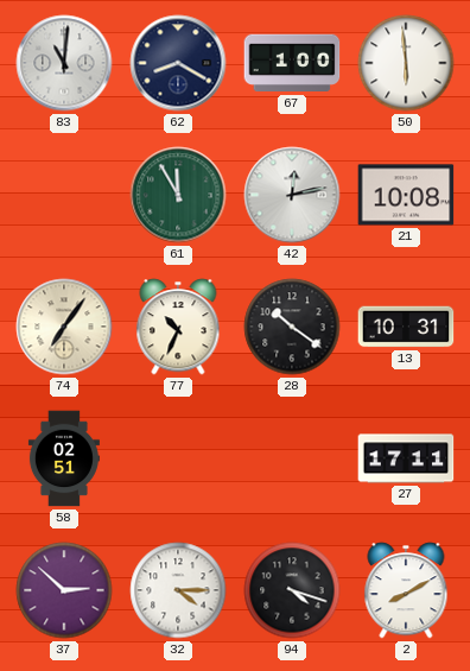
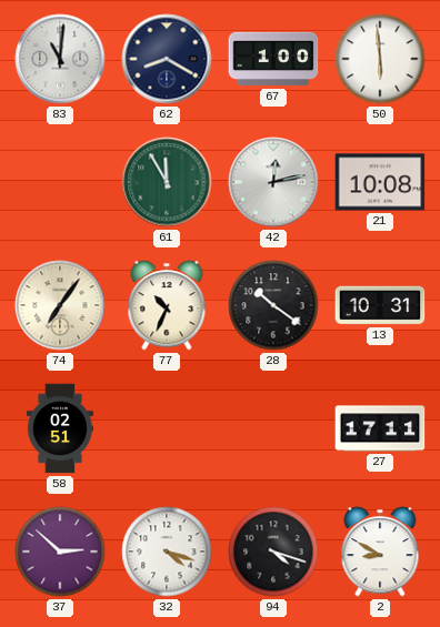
32: 4:15 -> 4:18 (167, 552)
2: 8:10 -> 8:50 (380, 552)
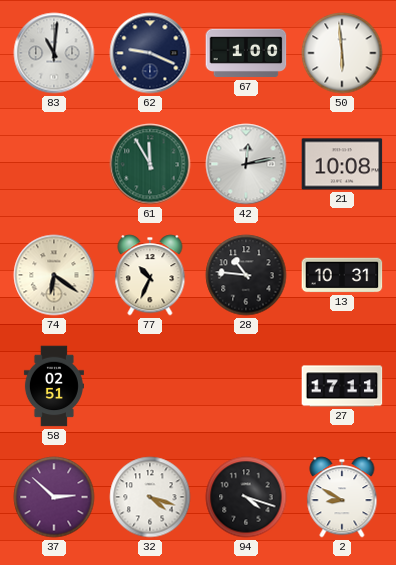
62: 8:20 -> 9:19 (150, 53)
74: 7:06 -> 6:21 (54, 275)
28: 10:21 -> 10:46 (246, 275)
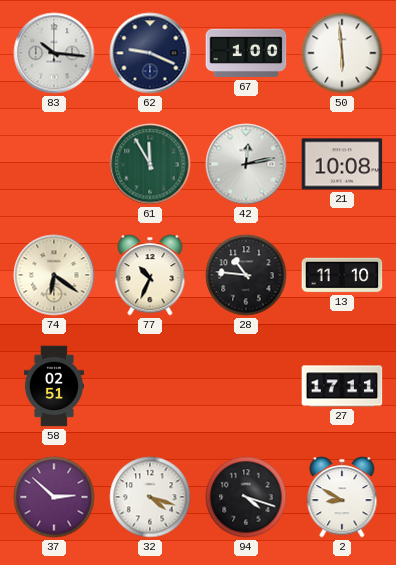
83: 11:01 -> 10:16 (54, 53)
13: 10:31 -> 11:10 (342, 275)
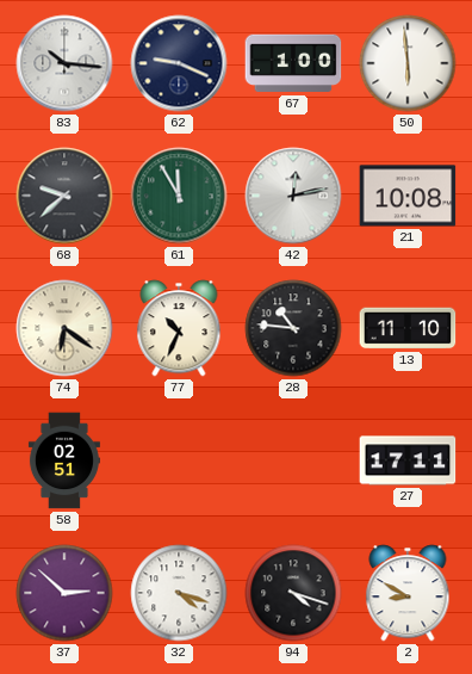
68: none -> 9:38 (64, 196)
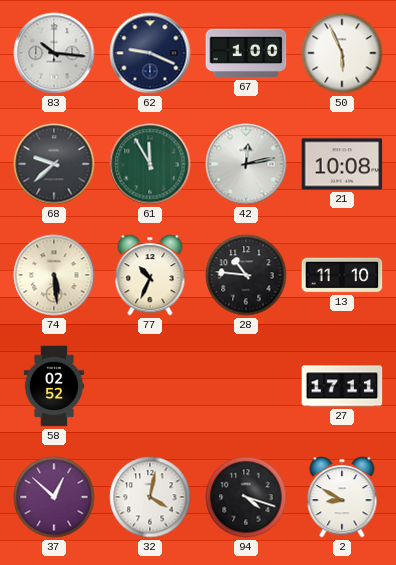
50: 5:59 -> 5:56 (342, 53)
74: 6:21 -> 5:29 (54, 275)
58: 02:51 -> 02:52 (54, 386)
37: 2:52 -> 12:52 (54, 497)
32: 4:18 -> 4:02 (150, 497)
